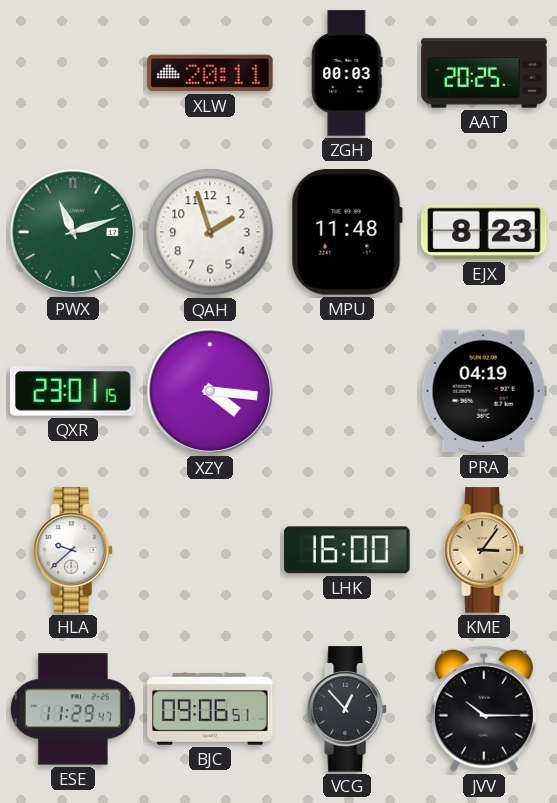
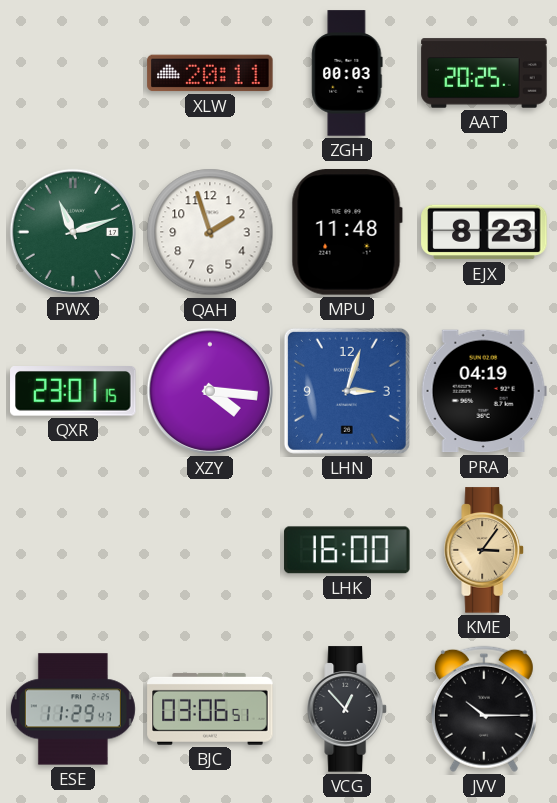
LHN: none -> 3:03 (347, 391)
HLA: 9:38 -> none (73, 550)
BJC: 09:06 -> 03:06 (210, 709)
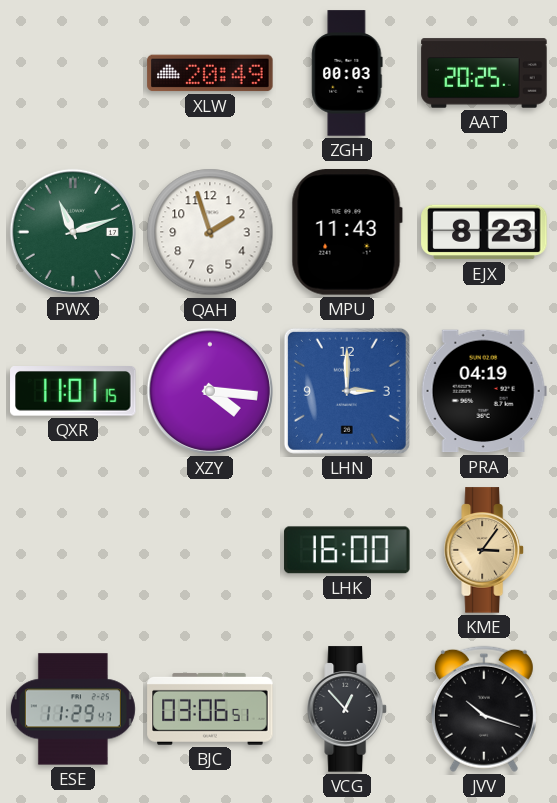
XLW: 20:11 -> 20:49 (210, 73)
MPU: 11:48 -> 11:43 (347, 232)
QXR: 23:01 -> 11:01 (73, 392)
LHN: 3:03 -> 3:00 (347, 391)
JVV: 10:15 -> 10:18 (484, 709)
